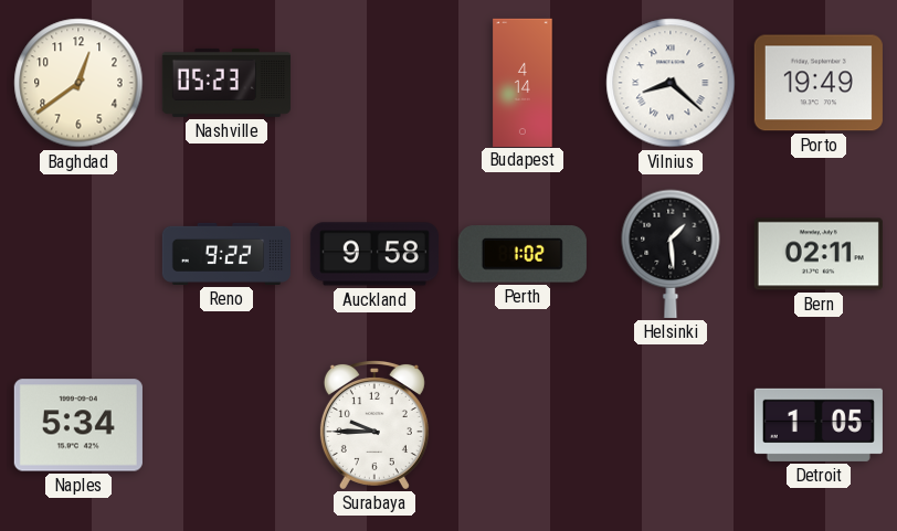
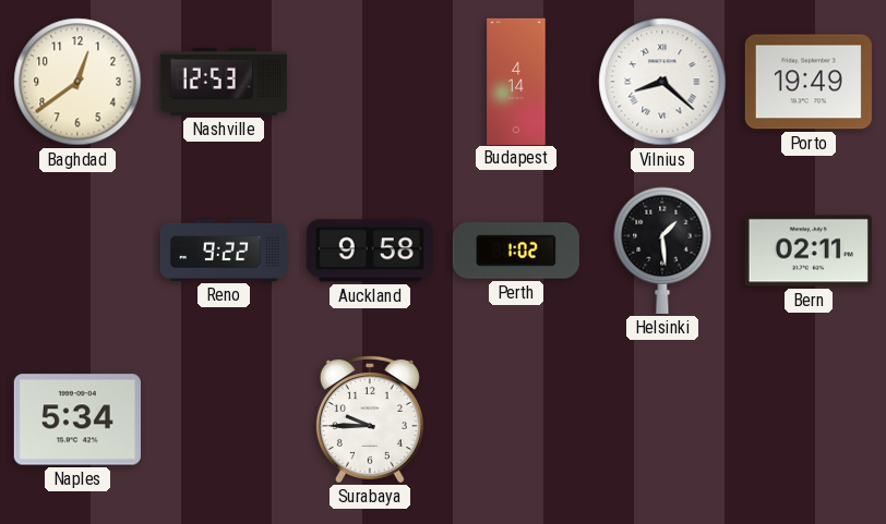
Nashville: 05:23 -> 12:53 (224, 82)
Detroit: 1:05 -> none (819, 425)
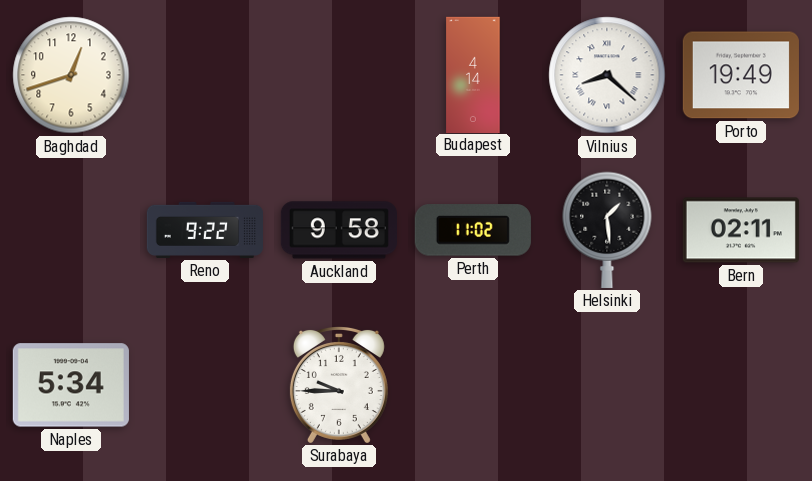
Baghdad: 12:39 -> 12:42 (71, 75)
Nashville: 12:53 -> none (224, 82)
Perth: 1:02 -> 11:02 (473, 230)
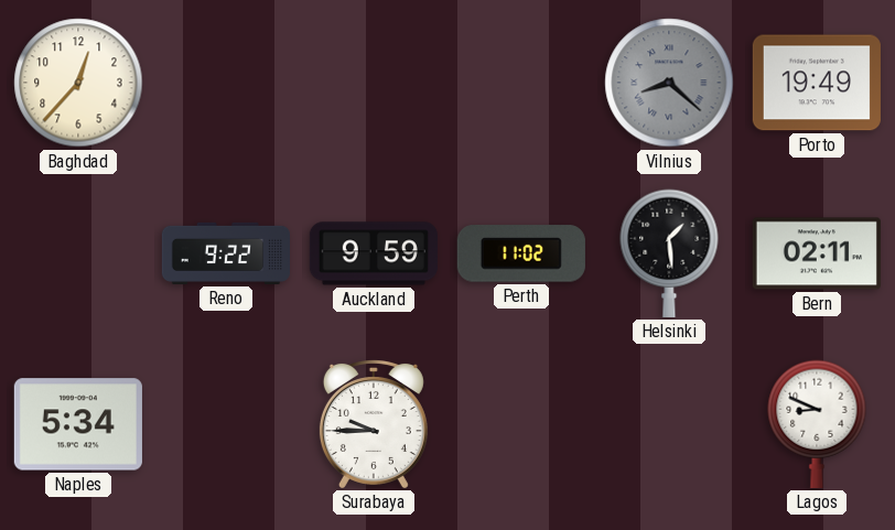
Baghdad: 12:42 -> 12:37 (78, 83)
Budapest: 4:14 -> none (473, 74)
Vilnius dial: white -> grey (669, 83)
Auckland: 9:58 -> 9:59 (374, 253)
Lagos: none -> 8:49 (817, 424)
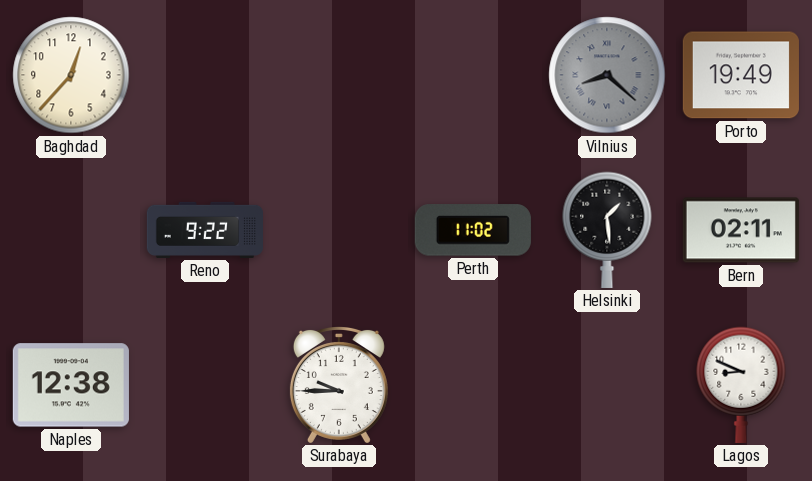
Auckland: 9:59 -> none (374, 253)
Naples: 5:34 -> 12:38 (71, 385)
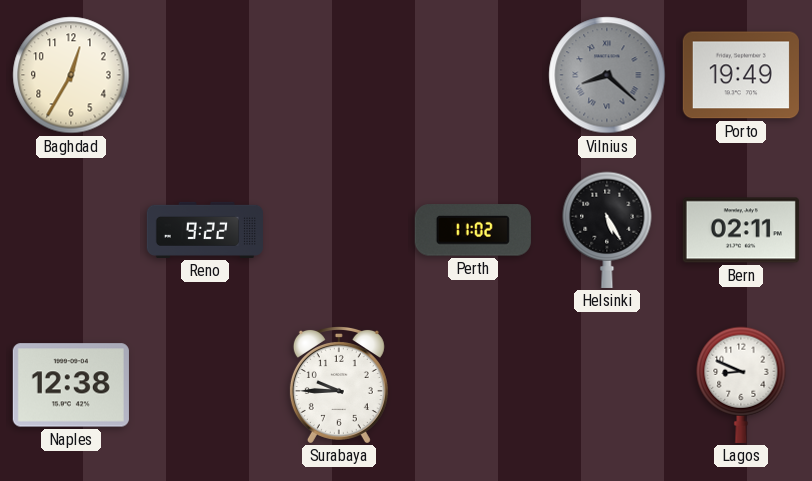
Baghdad: 12:37 -> 12:35 (71, 75)
Helsinki: 1:29 -> 5:25 (607, 230)
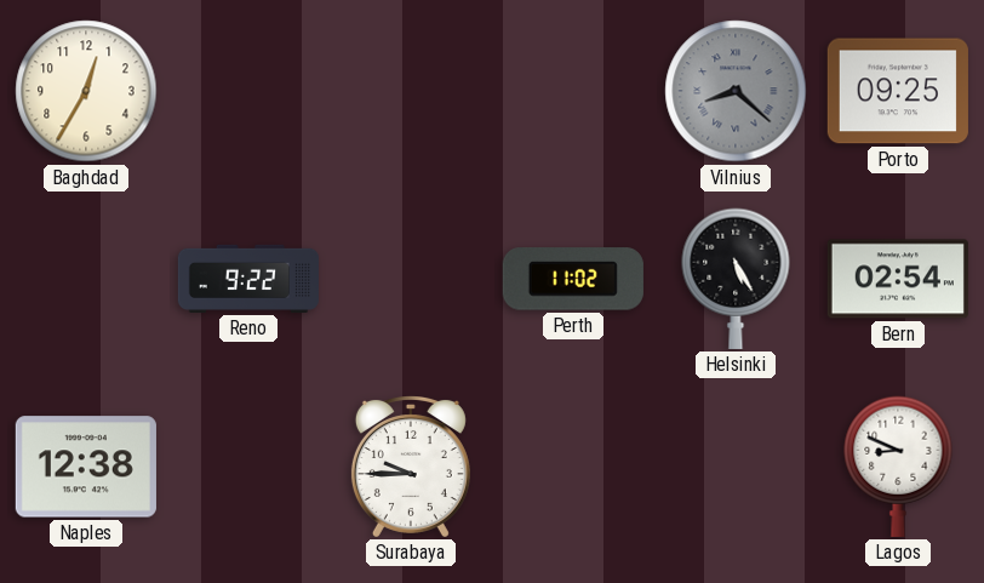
Porto: 19:49 -> 09:25 (898, 91)
Bern: 02:11 -> 02:54 (898, 279)
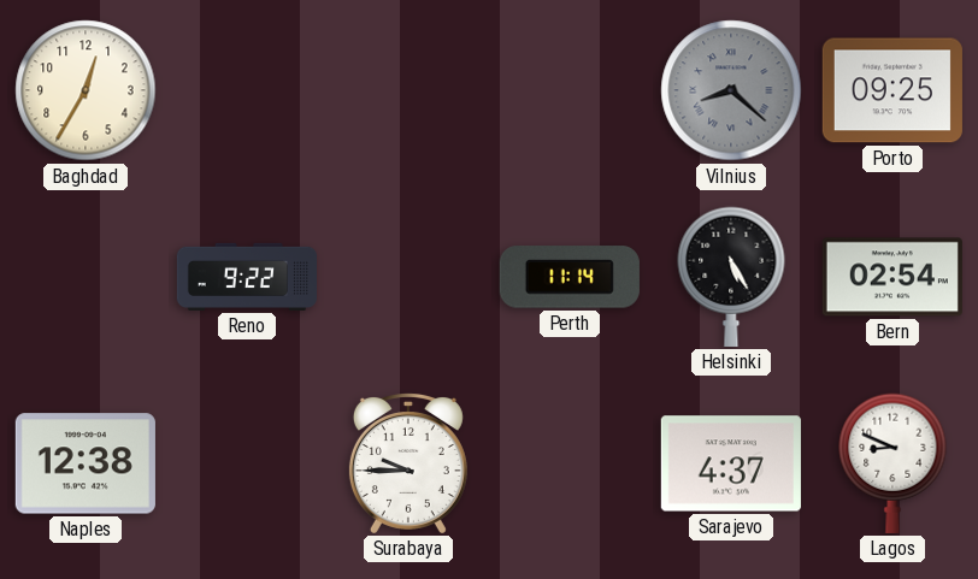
Perth: 11:02 -> 11:14 (570, 277)
Sarajevo: none -> 4:37 (731, 463)
